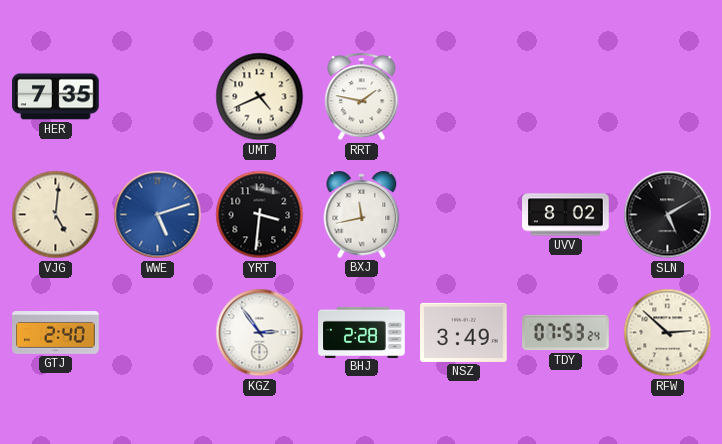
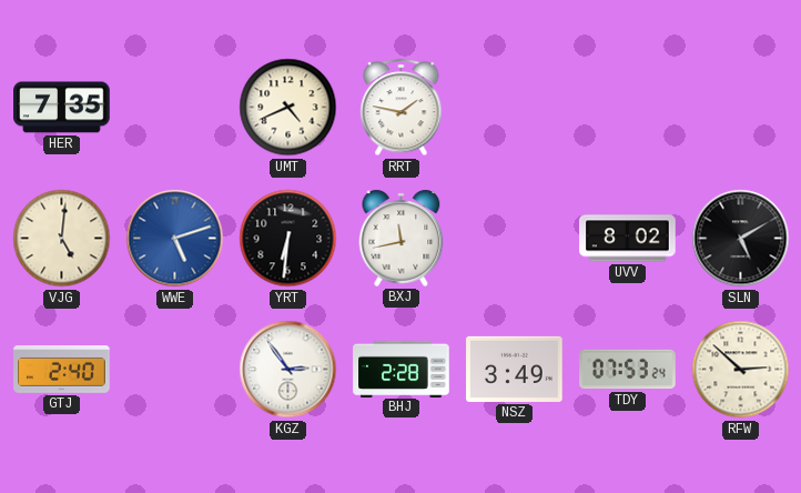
YRT: 3:31 -> 6:31 (288, 239)
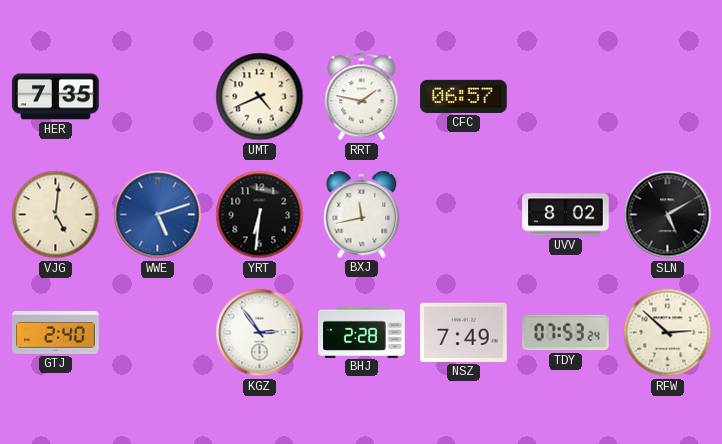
CFC: none -> 06:57 (464, 96)
NSZ: 3:49 -> 7:49 (464, 332)
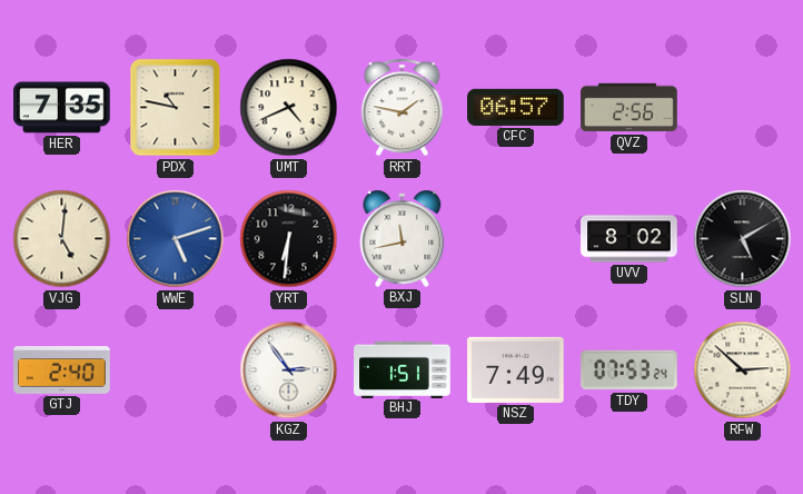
PDX: none -> 10:47 (176, 108)
QVZ: none -> 2:56 (629, 108)
BHJ: 2:28 -> 1:51 (403, 369)
